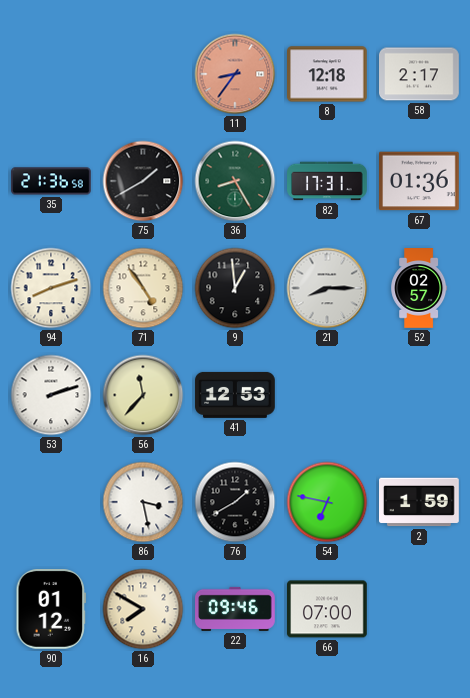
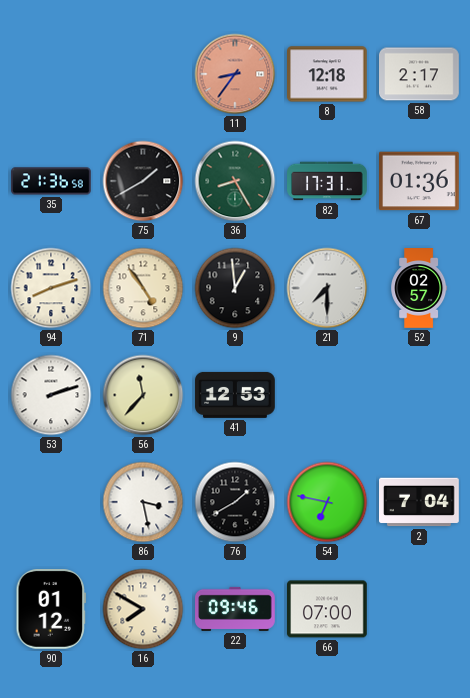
21: 8:15 -> 7:30 (327, 288)
2: 1:59 -> 7:04 (419, 502)
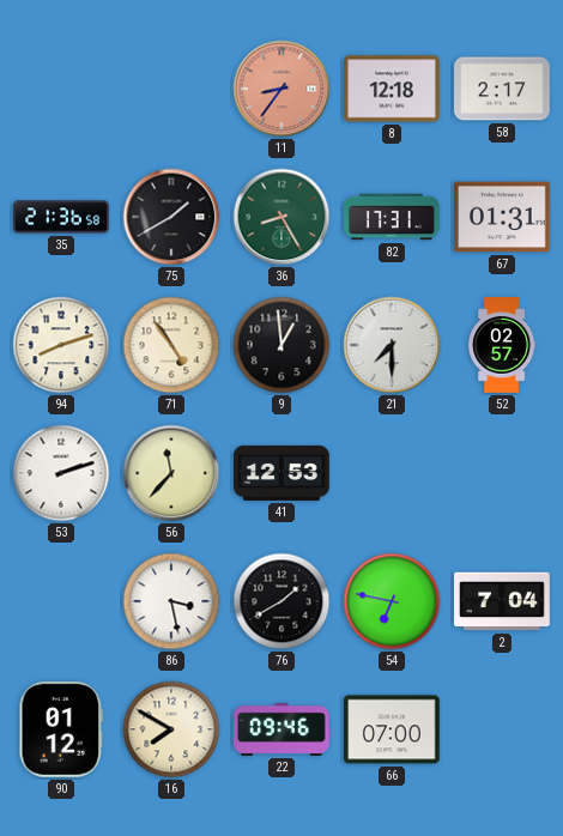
67: 01:36 -> 01:31 (503, 217)
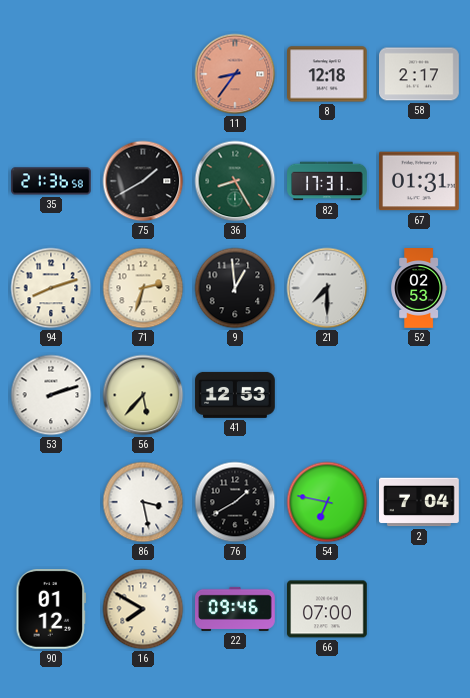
71: 4:54 -> 2:33 (143, 288)
52: 02:57 -> 02:53 (419, 288)
56: 11:37 -> 5:37 (143, 395)
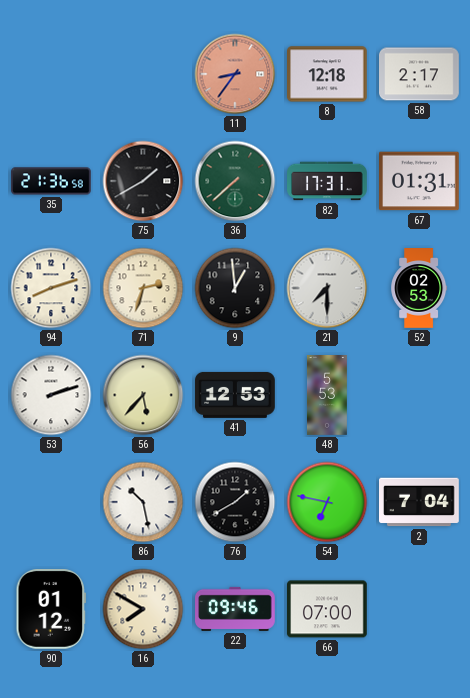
36: 8:25 -> 7:38 (235, 181)
48: none -> 5:53 (328, 395)
86: 3:28 -> 10:28 (143, 502)
